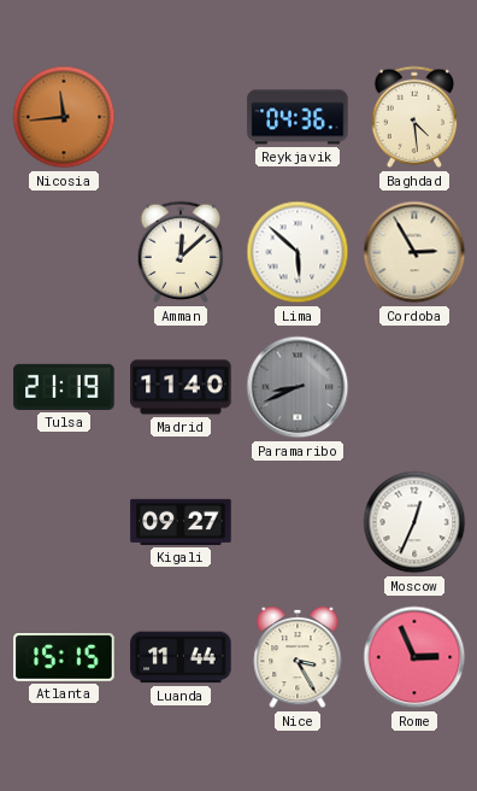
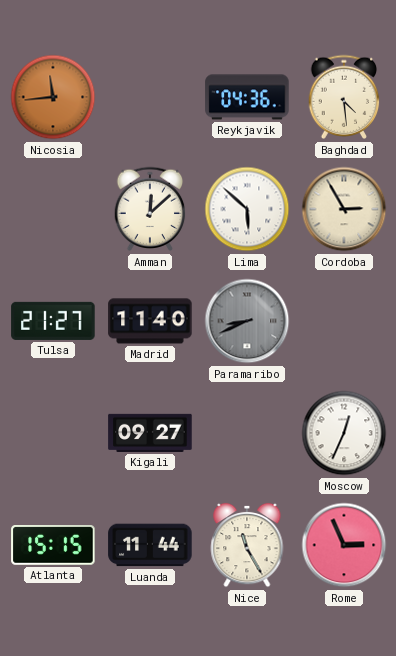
Tulsa: 21:19 -> 21:27 (53, 321)
Nice: 3:25 -> 11:25 (247, 545)
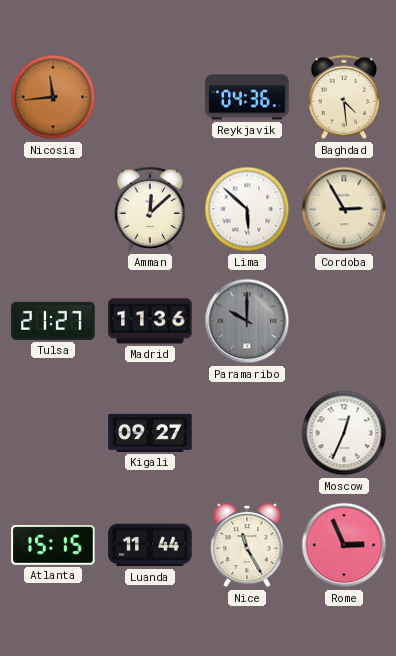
Madrid: 11:40 -> 11:36 (150, 321)
Paramaribo: 8:41 -> 10:00 (247, 321)
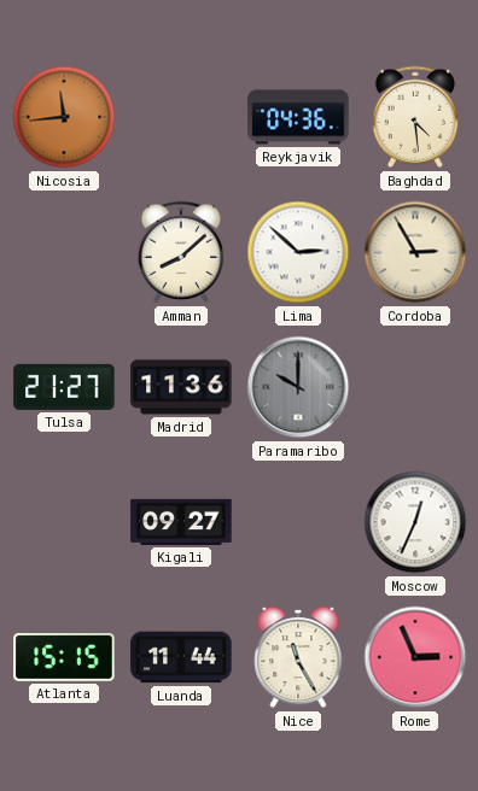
Amman: 12:08 -> 8:08 (181, 252)
Lima: 5:52 -> 2:52 (298, 252)
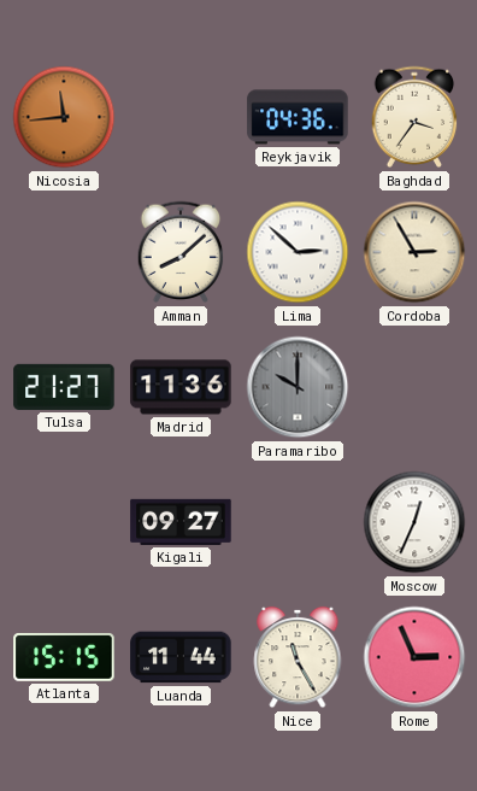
Baghdad: 4:29 -> 3:36 (414, 117)
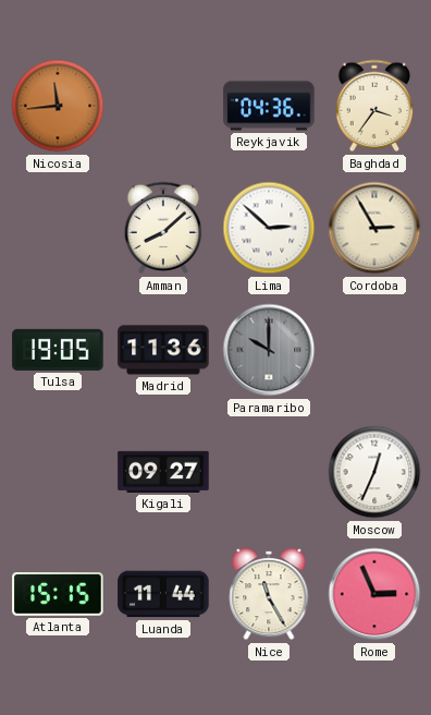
Tulsa: 21:27 -> 19:05 (58, 350)
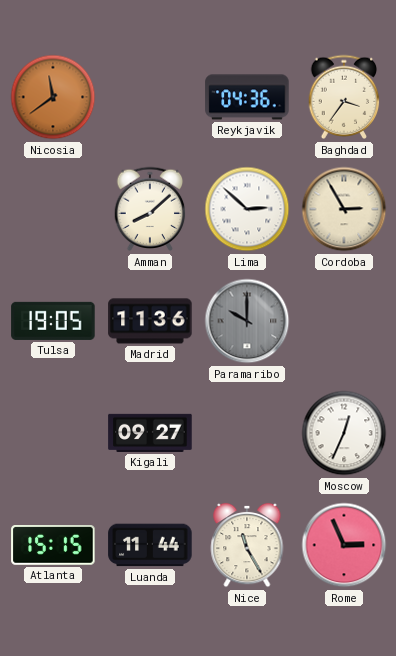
Nicosia: 11:44 -> 11:39 (53, 97)
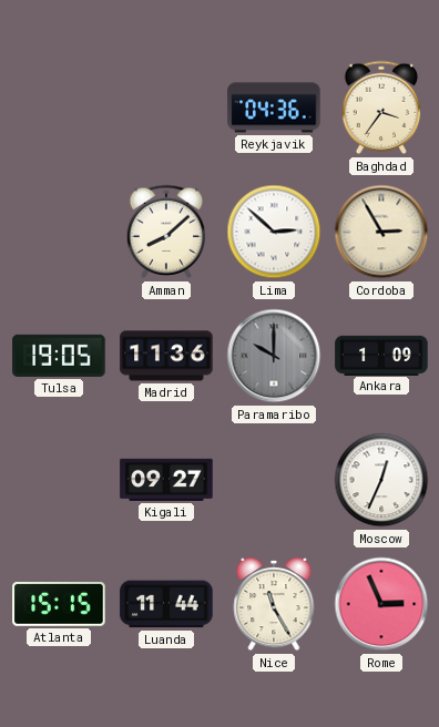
Nicosia: 11:39 -> none (53, 97)
Ankara: none -> 1:09 (381, 355)
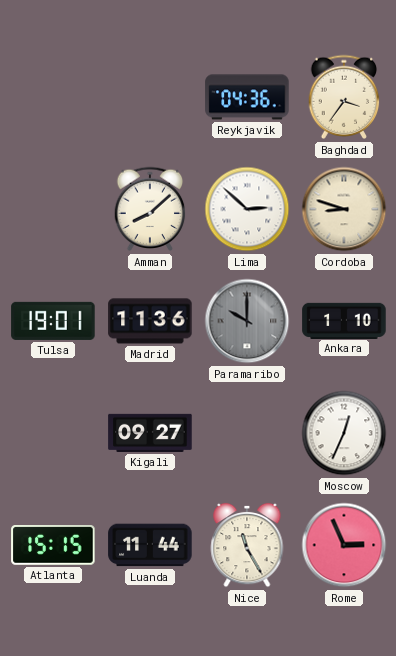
Cordoba: 2:55 -> 8:48 (344, 209)
Tulsa: 19:05 -> 19:01 (53, 321)
Ankara: 1:09 -> 1:10 (344, 320)
